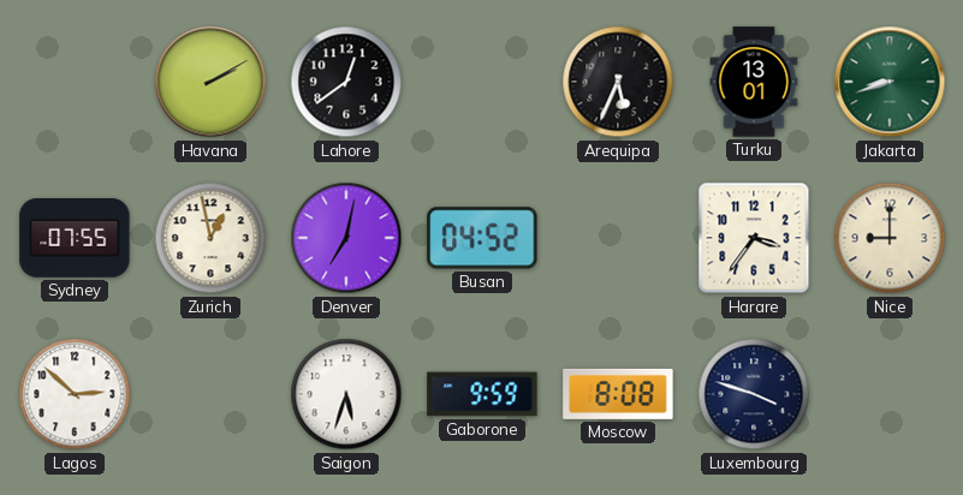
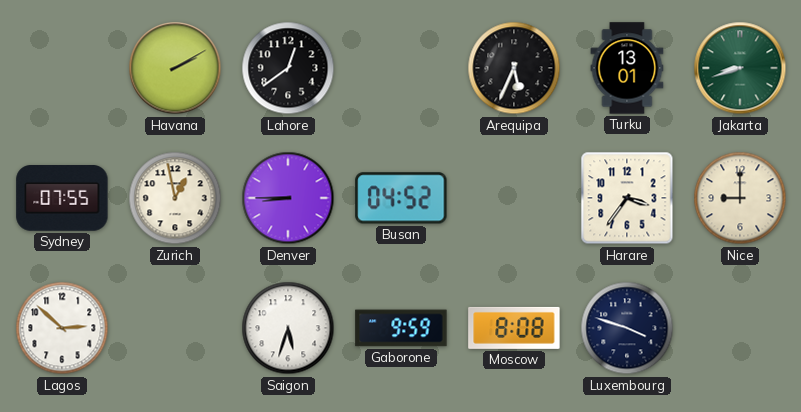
Denver: 7:02 -> 8:45 (288, 198)
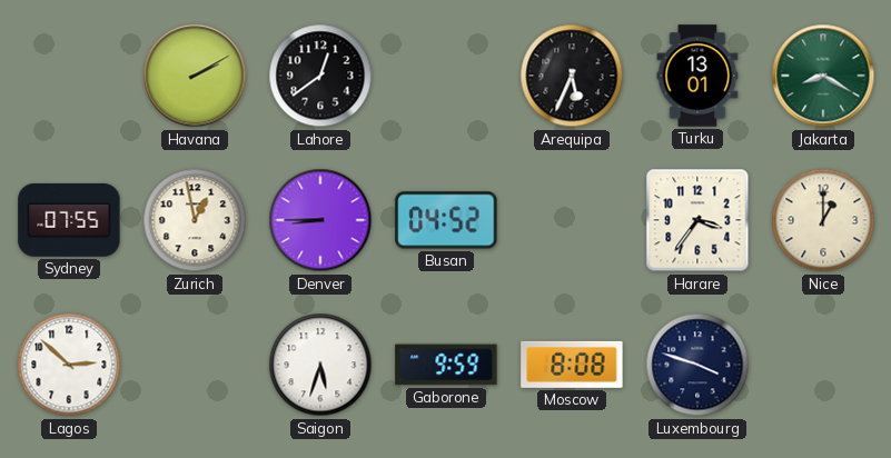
Jakarta: 8:42 -> 8:20 (823, 76)
Nice: 9:00 -> 1:00 (823, 220)
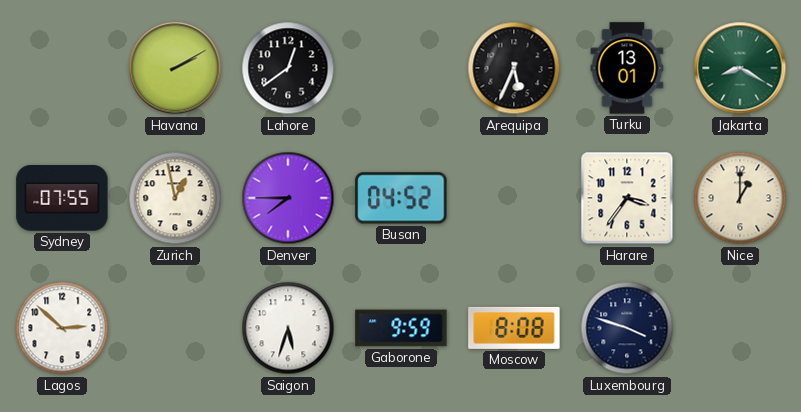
Denver: 8:45 -> 7:45 (288, 198)
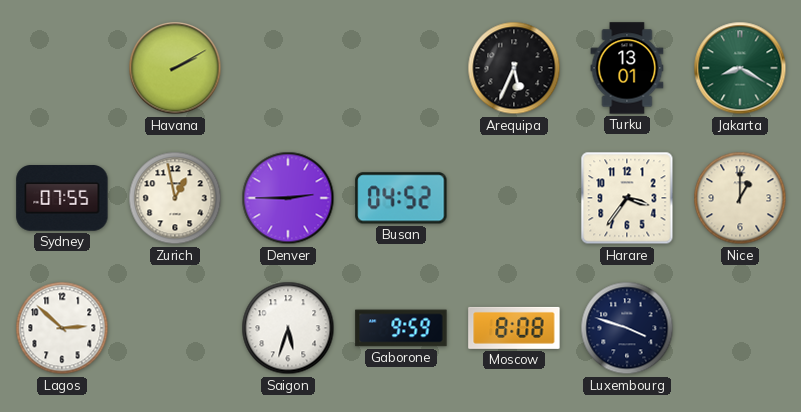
Lahore: 12:39 -> none (288, 68)
Denver: 7:45 -> 2:45 (288, 198)
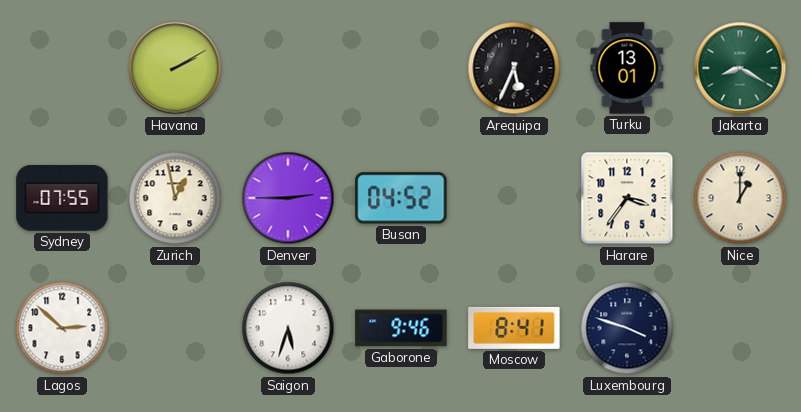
Gaborone: 9:59 -> 9:46 (401, 328)
Moscow: 8:08 -> 8:41 (514, 328)
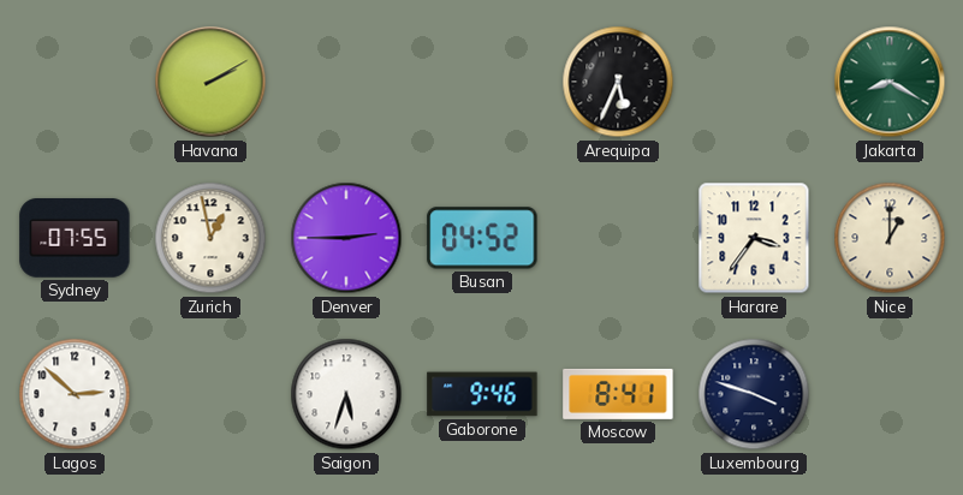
Turku: 13:01 -> none (627, 68)
